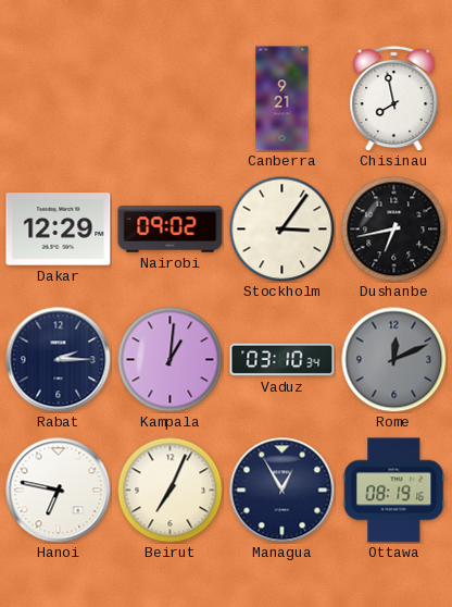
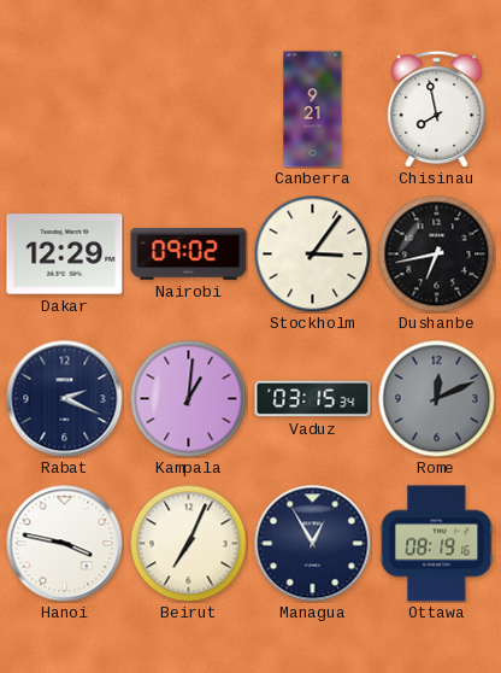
Rabat: 2:15 -> 2:19 (65, 399)
Vaduz: 03:10 -> 03:15 (313, 399)
Hanoi: 6:47 -> 3:47 (65, 544)
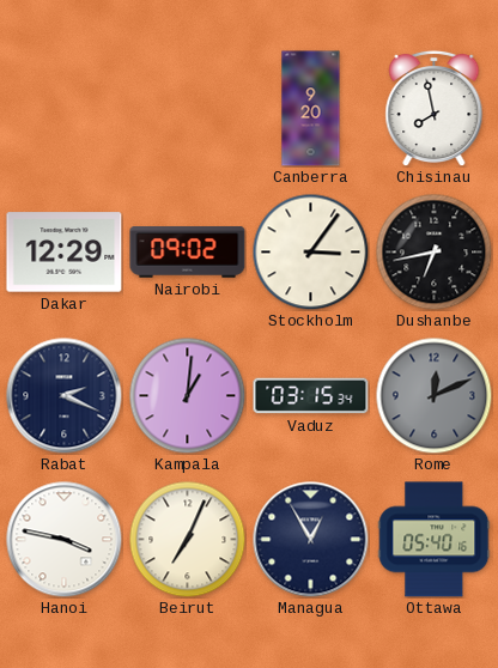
Canberra: 9:21 -> 9:20 (311, 109)
Ottawa: 08:19 -> 05:40 (435, 540)
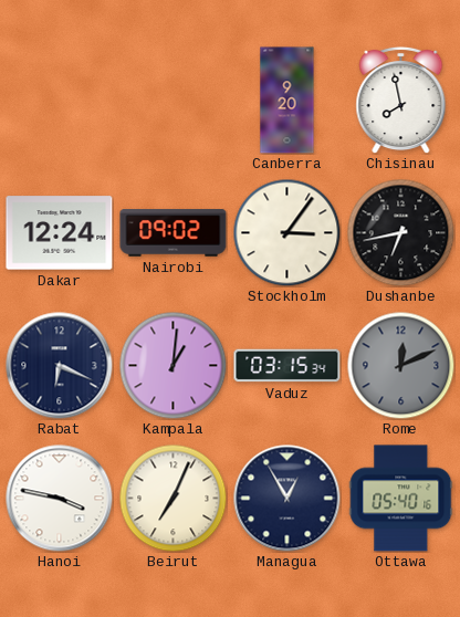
Dakar: 12:29 -> 12:24 (60, 233)
Rabat: 2:19 -> 6:19 (60, 366)
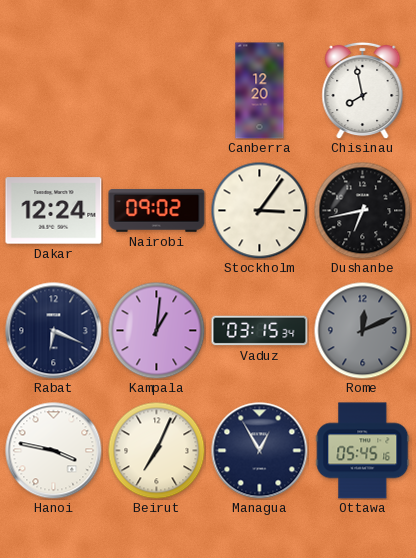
Canberra: 9:20 -> 12:20 (260, 91)
Ottawa: 05:40 -> 05:45 (363, 451)
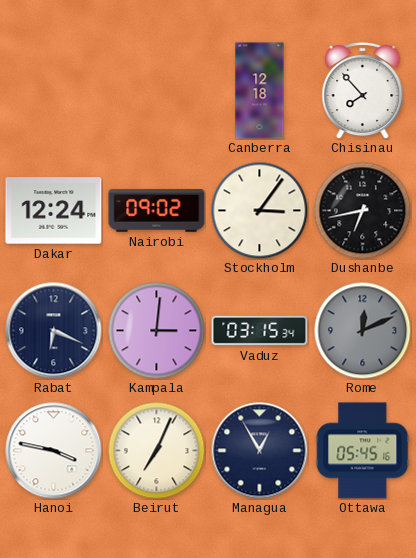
Canberra: 12:20 -> 12:18 (260, 91)
Chisinau: 7:58 -> 7:53 (363, 90)
Kampala: 1:01 -> 3:01 (156, 330)
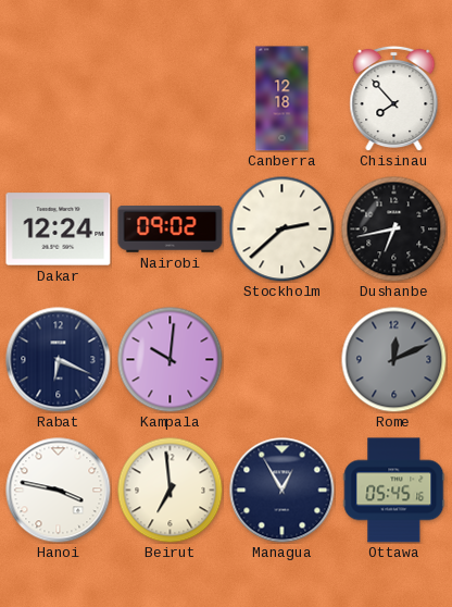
Stockholm: 3:06 -> 2:38 (281, 228)
Kampala: 3:01 -> 10:01 (169, 359)
Vaduz: 03:15 -> none (260, 331)
Beirut: 7:04 -> 6:59 (169, 490)
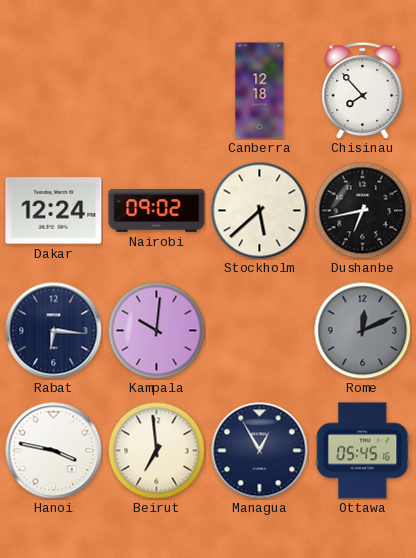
Stockholm: 2:38 -> 5:38 (259, 210)
Rabat: 6:19 -> 6:16 (54, 331)
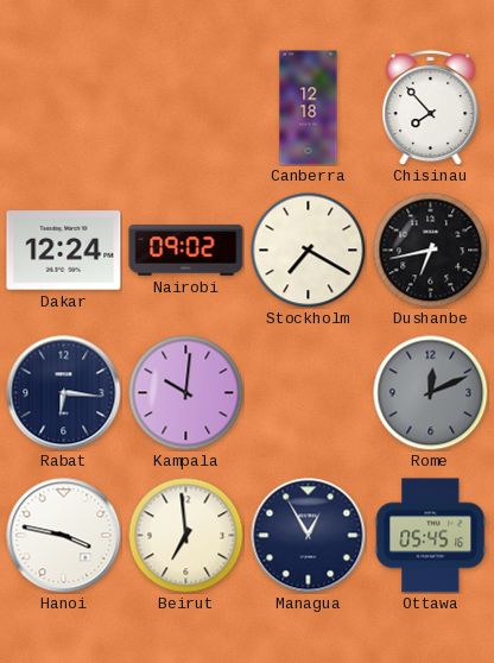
Stockholm: 5:38 -> 7:20 (308, 250)
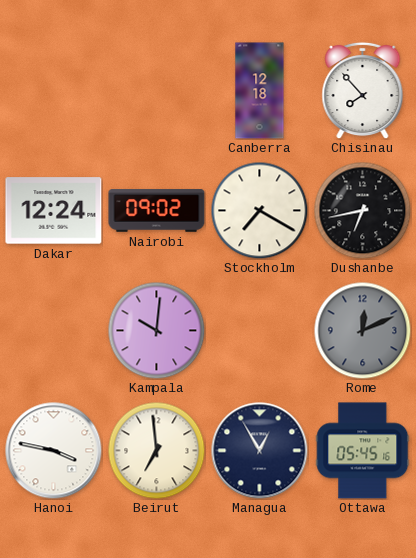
Rabat: 6:16 -> none (64, 393)
